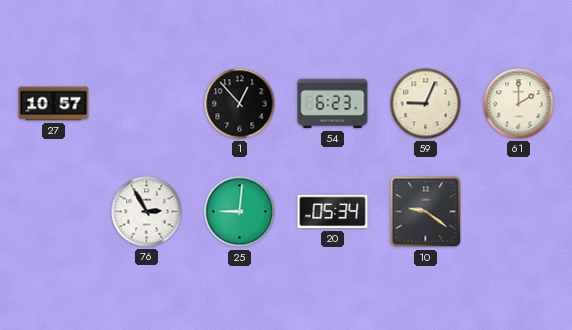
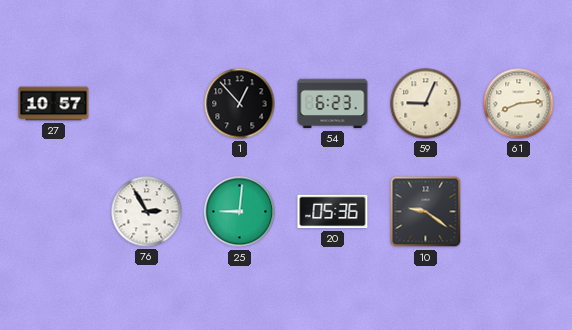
61: 2:00 -> 8:14 (519, 104)
20: 05:34 -> 05:36 (333, 212)
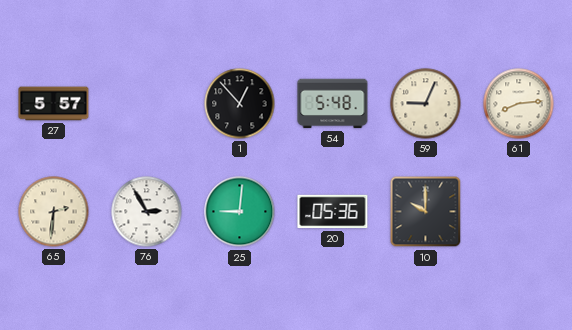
27: 10:57 -> 5:57 (54, 104)
54: 6:23 -> 5:48 (333, 104)
65: none -> 2:31 (54, 212)
10: 9:21 -> 10:00 (426, 212)
